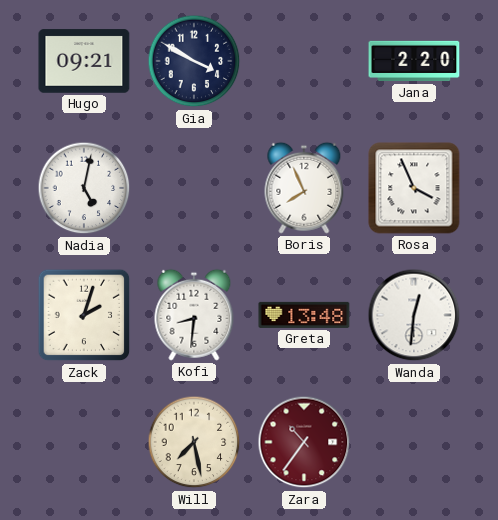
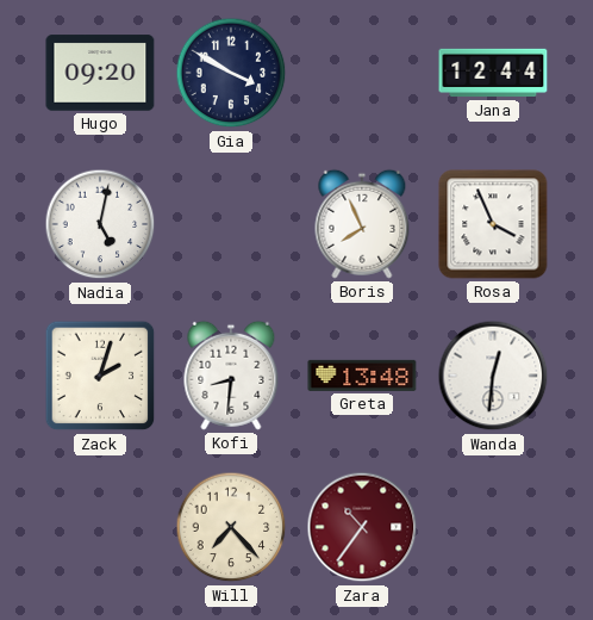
Hugo: 09:21 -> 09:20 (100, 73)
Jana: 2:20 -> 12:44 (493, 73)
Will: 7:28 -> 7:23 (231, 527)
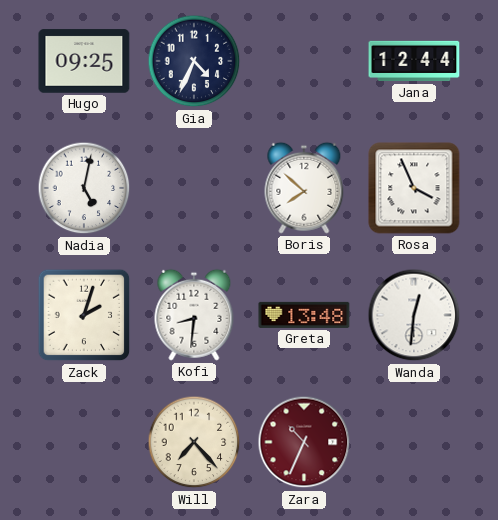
Hugo: 09:20 -> 09:25 (84, 61)
Gia: 3:50 -> 4:34 (194, 61)
Boris: 7:56 -> 7:52 (304, 188)
Zara: 10:36 -> 10:34 (304, 442)
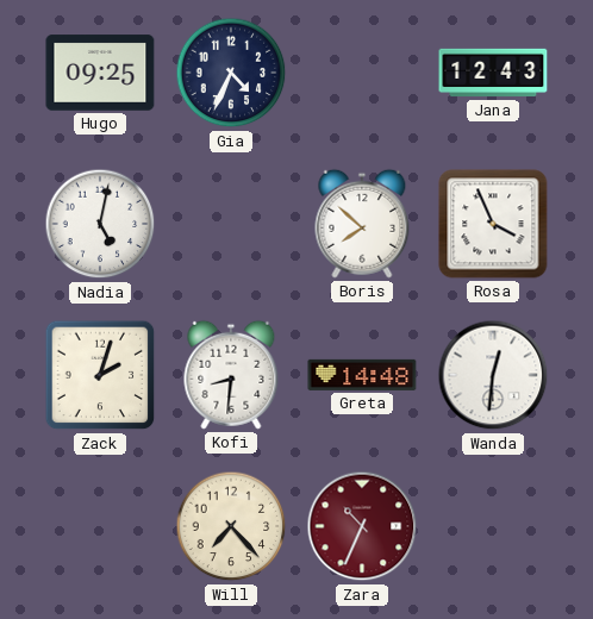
Jana: 12:44 -> 12:43 (493, 73)
Greta: 13:48 -> 14:48 (362, 375)
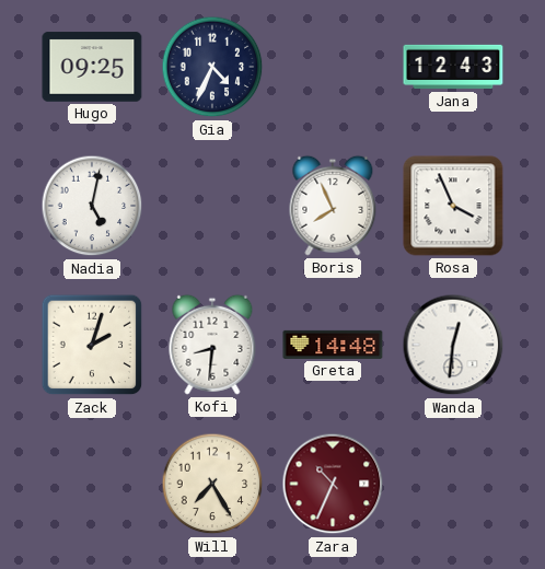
Boris: 7:52 -> 7:56 (333, 206)
Will: 7:23 -> 7:25 (212, 484)
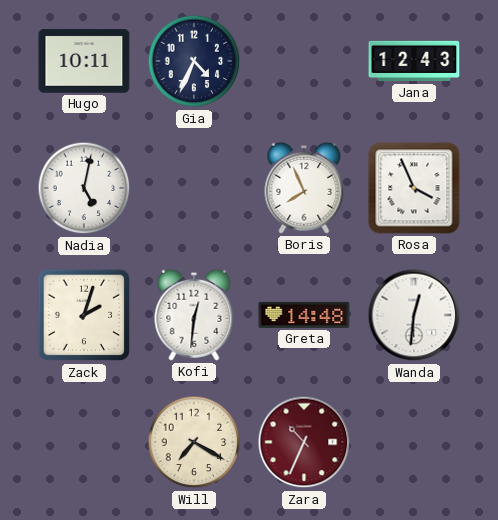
Hugo: 09:25 -> 10:11 (84, 61)
Kofi: 8:31 -> 12:31 (194, 315)
Will: 7:25 -> 7:20 (194, 442)
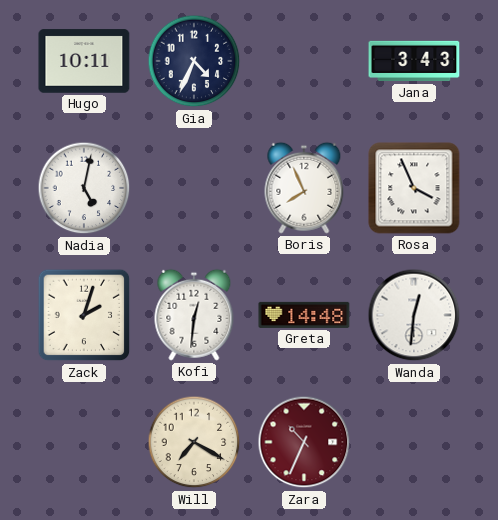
Jana: 12:43 -> 3:43 (414, 61)
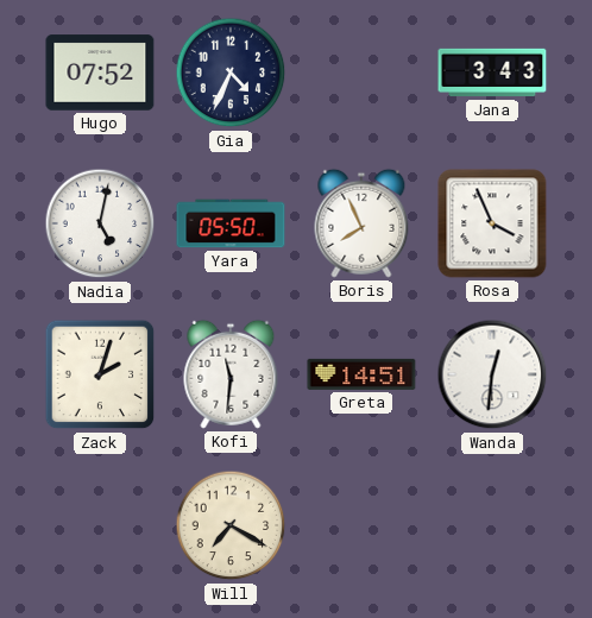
Hugo: 10:11 -> 07:52 (100, 72)
Yara: none -> 05:50 (231, 223)
Kofi: 12:31 -> 11:31 (231, 374)
Greta: 14:48 -> 14:51 (361, 374)
Zara: 10:34 -> none (304, 442)
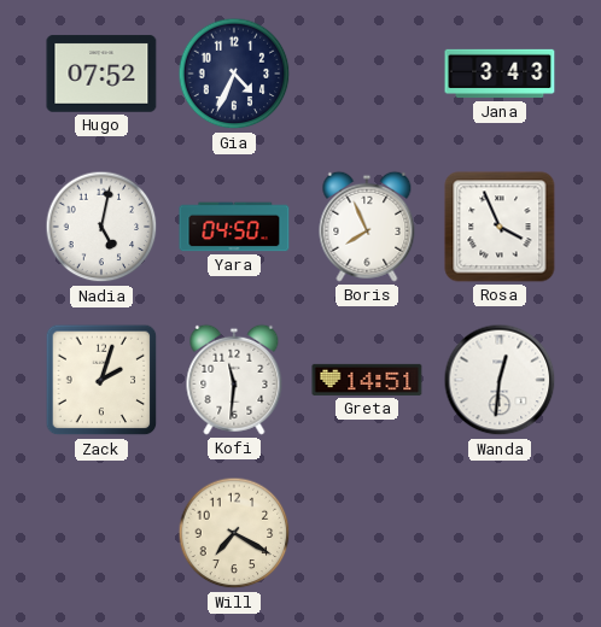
Yara: 05:50 -> 04:50 (234, 227)
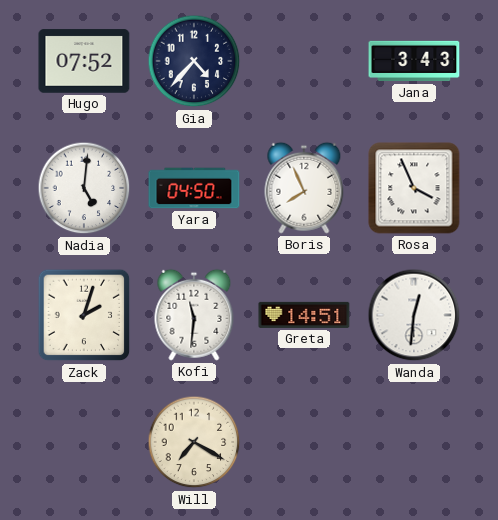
Gia: 4:34 -> 4:37 (194, 61)
Nadia: 5:02 -> 5:01 (84, 188)
